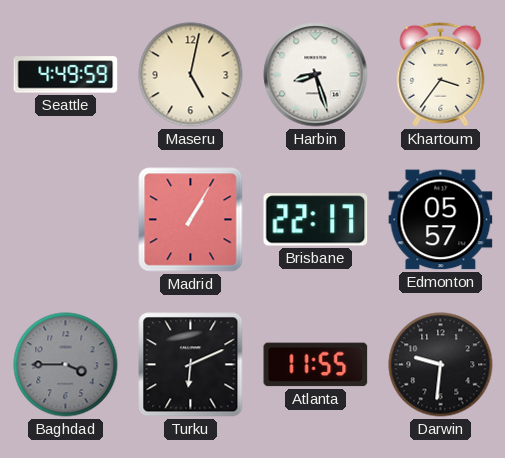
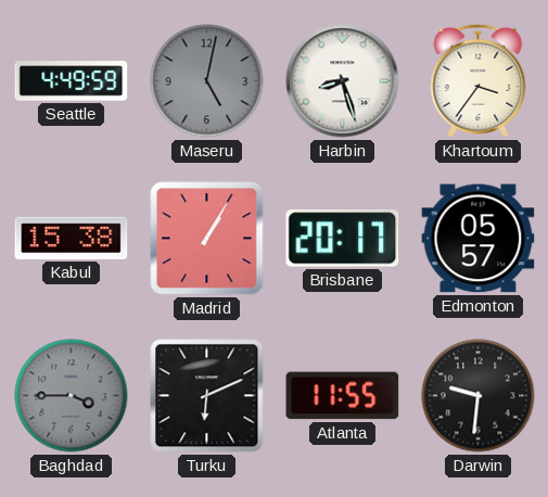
Maseru dial: cream -> grey (207, 81)
Kabul: none -> 15:38 (72, 238)
Brisbane: 22:17 -> 20:17 (343, 239)
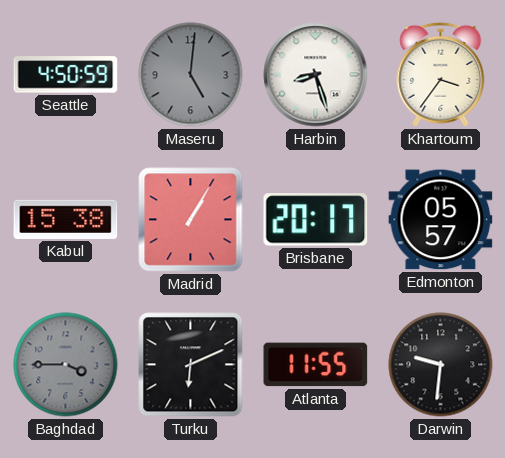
Seattle: 4:49 -> 4:50 (66, 75)
Maseru: 5:02 -> 5:01 (191, 75)
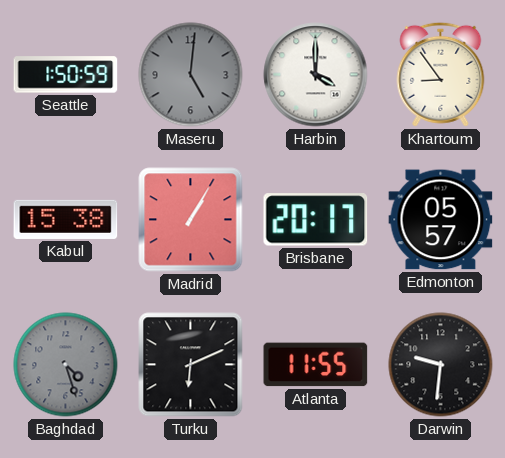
Seattle: 4:50 -> 1:50 (66, 75)
Harbin: 8:27 -> 4:00 (316, 75)
Khartoum: 3:36 -> 8:54 (441, 74)
Baghdad: 3:45 -> 4:27 (66, 365)
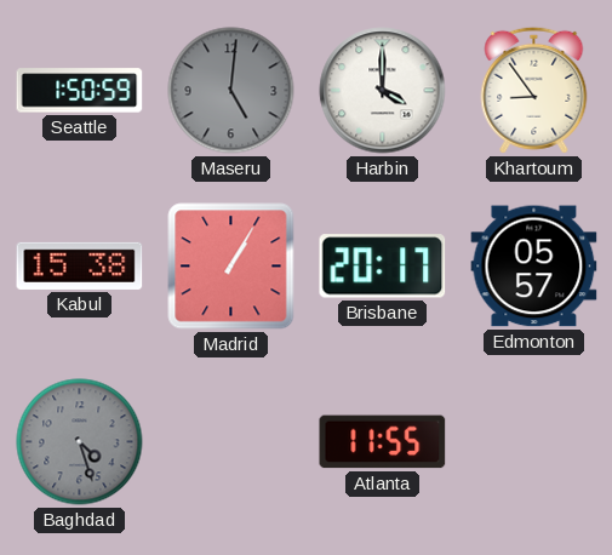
Turku: 6:11 -> none (191, 365)
Darwin: 9:31 -> none (441, 365)
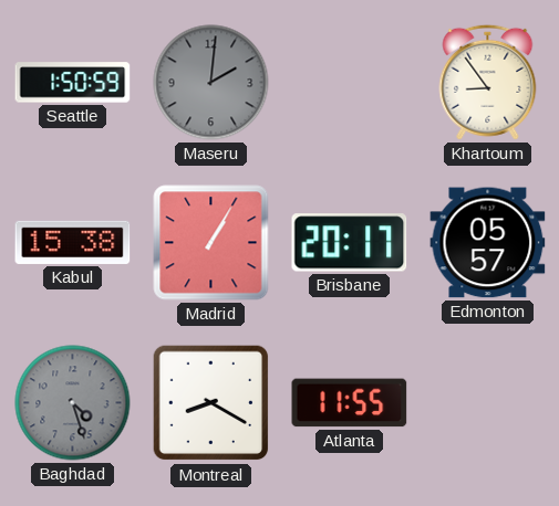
Maseru: 5:01 -> 2:01 (211, 83)
Harbin: 4:00 -> none (383, 91)
Montreal: none -> 8:20 (211, 403)
